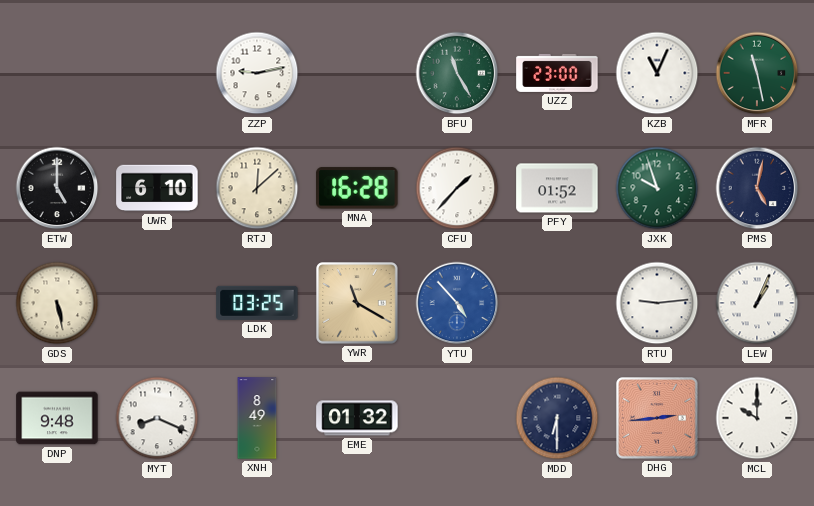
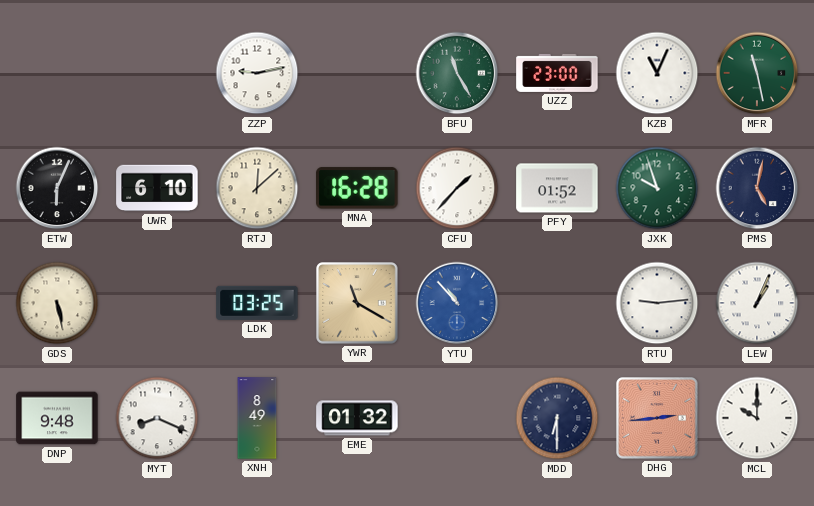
ETW: 5:00 -> 6:04 (57, 188)
YTU: 4:53 -> 10:53 (457, 303)
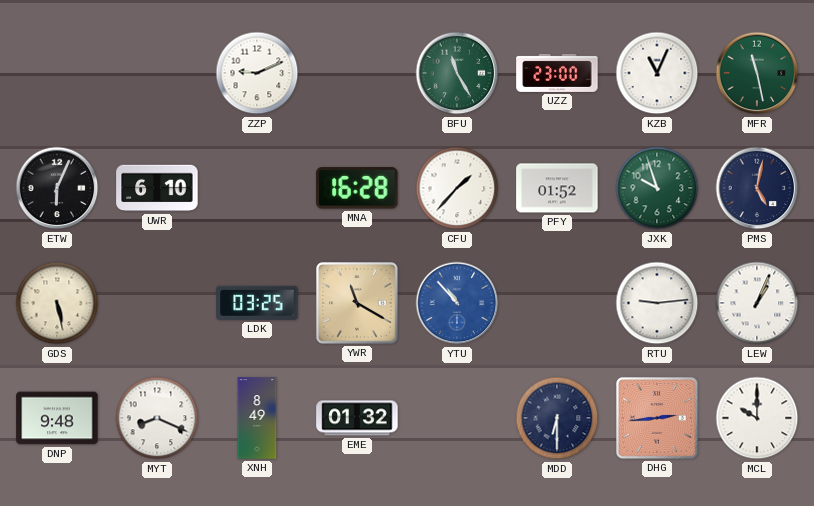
ZZP: 9:13 -> 9:11 (257, 73)
RTJ: 12:08 -> none (257, 188)
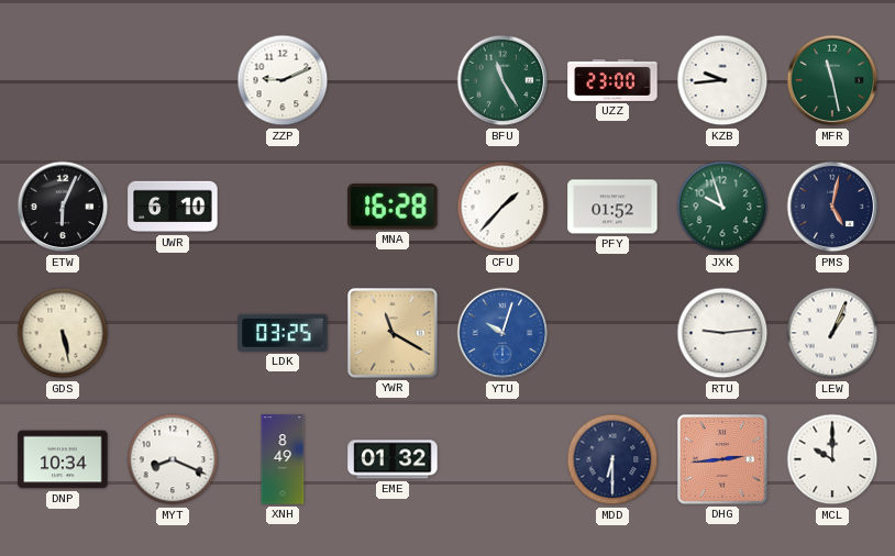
KZB: 11:04 -> 9:44 (722, 80)
YTU: 10:53 -> 10:03 (502, 333)
DNP: 9:48 -> 10:34 (63, 459)
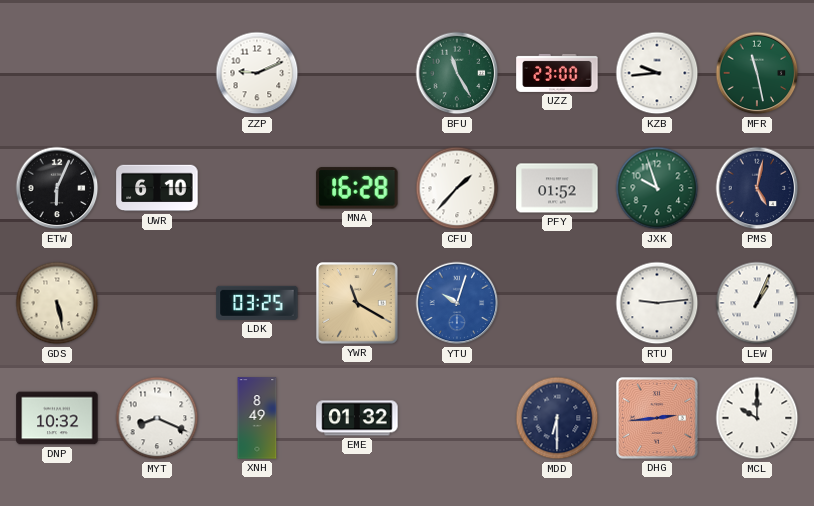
DNP: 10:34 -> 10:32 (57, 418)
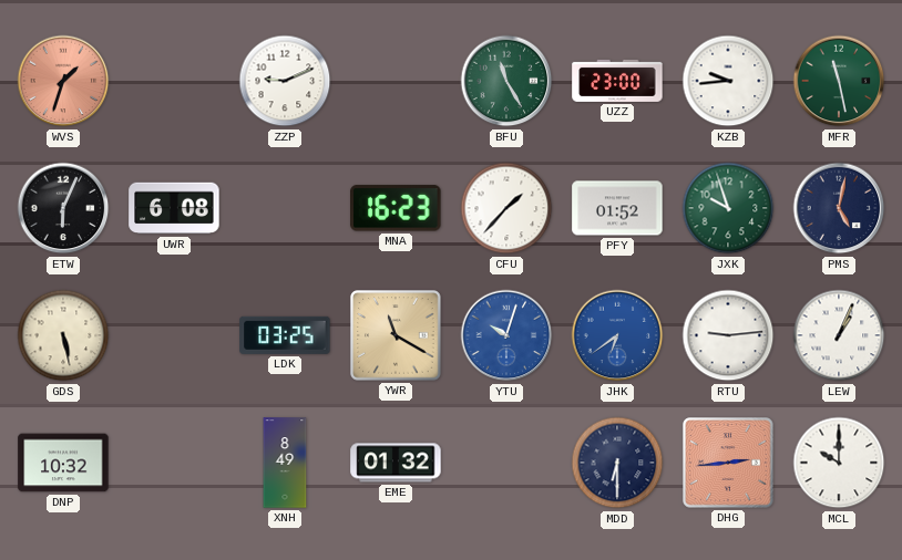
WVS: none -> 1:33 (63, 81)
UWR: 6:10 -> 6:08 (174, 208)
MNA: 16:28 -> 16:23 (396, 208)
JHK: none -> 6:39 (617, 335)
MYT: 8:19 -> none (157, 418)
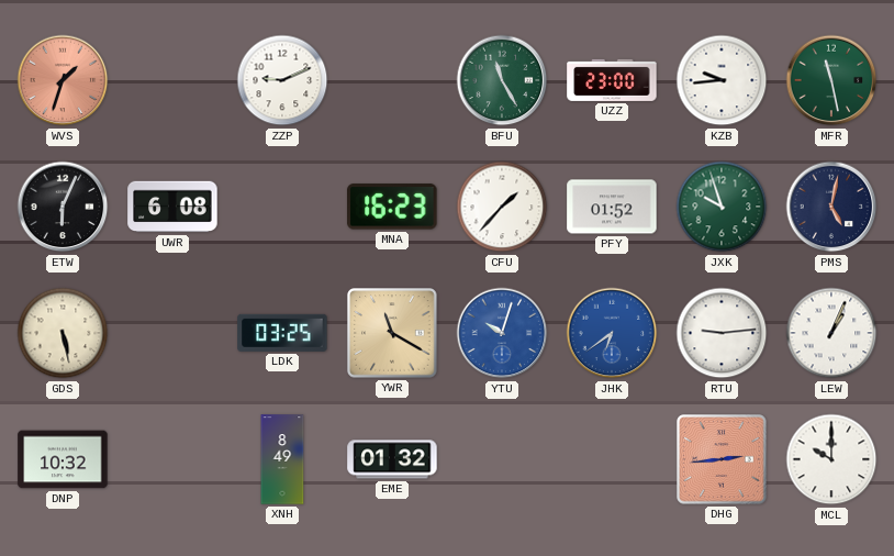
MDD: 6:30 -> none (617, 463)
